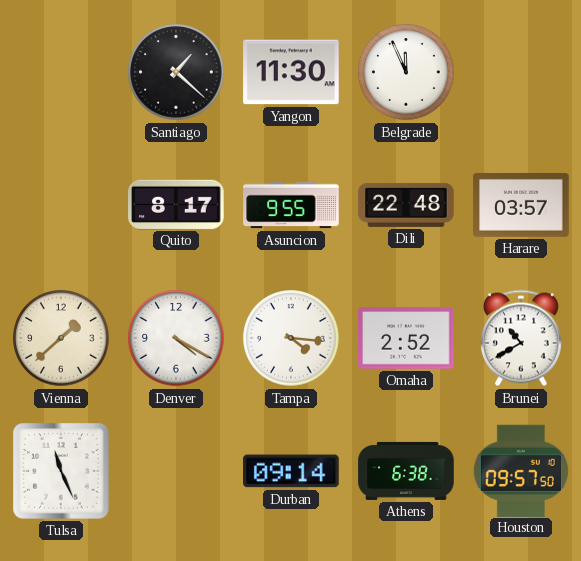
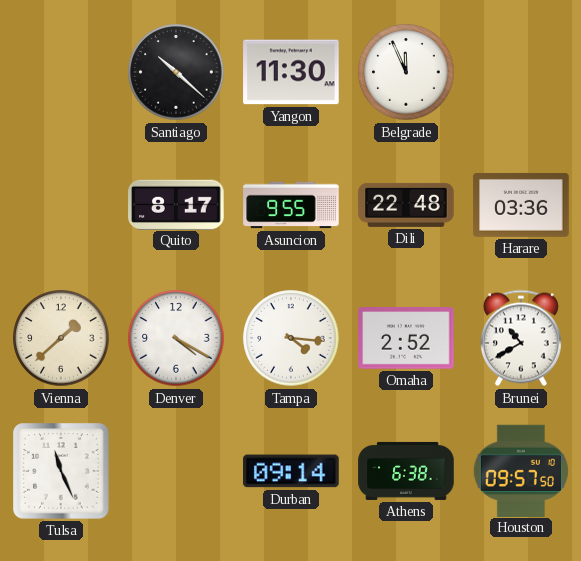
Santiago: 1:22 -> 10:22 (176, 72)
Harare: 03:57 -> 03:36 (521, 205)
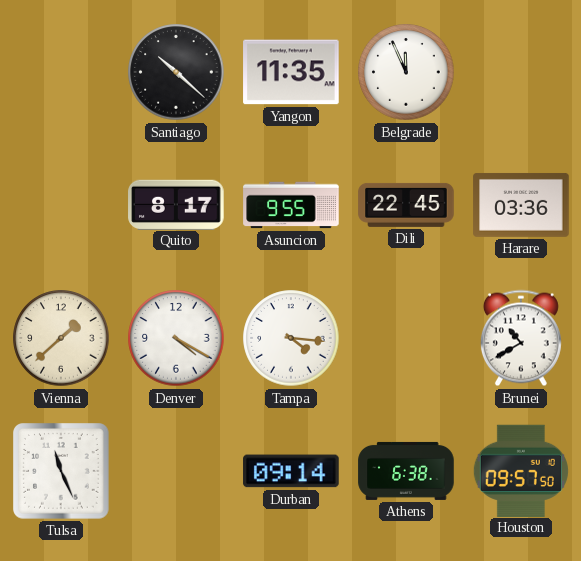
Yangon: 11:30 -> 11:35 (291, 72)
Dili: 22:48 -> 22:45 (406, 205)
Omaha: 2:52 -> none (406, 338)
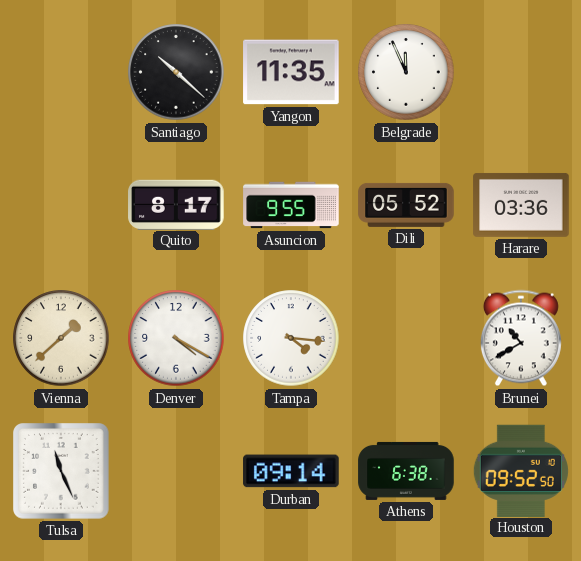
Dili: 22:45 -> 05:52 (406, 205)
Houston: 09:57 -> 09:52 (521, 470)
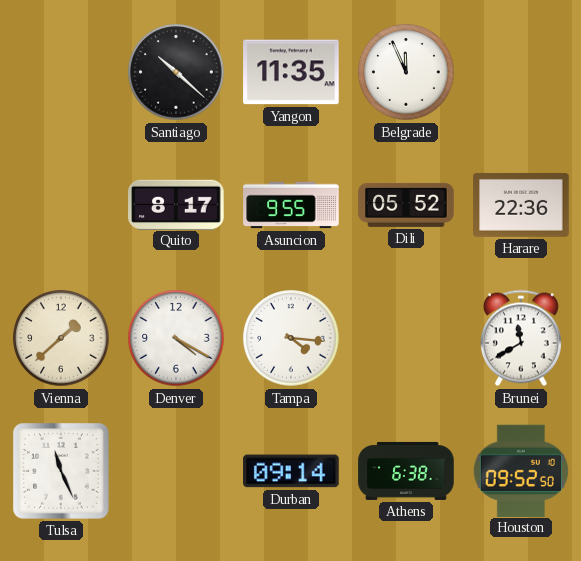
Harare: 03:36 -> 22:36 (521, 205)
Brunei: 10:40 -> 11:40 (521, 338)
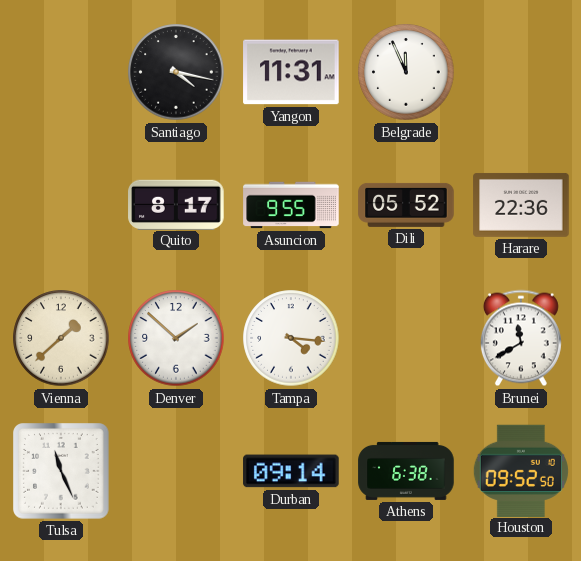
Santiago: 10:22 -> 4:17 (176, 72)
Yangon: 11:35 -> 11:31 (291, 72)
Denver: 4:20 -> 1:52 (176, 338)
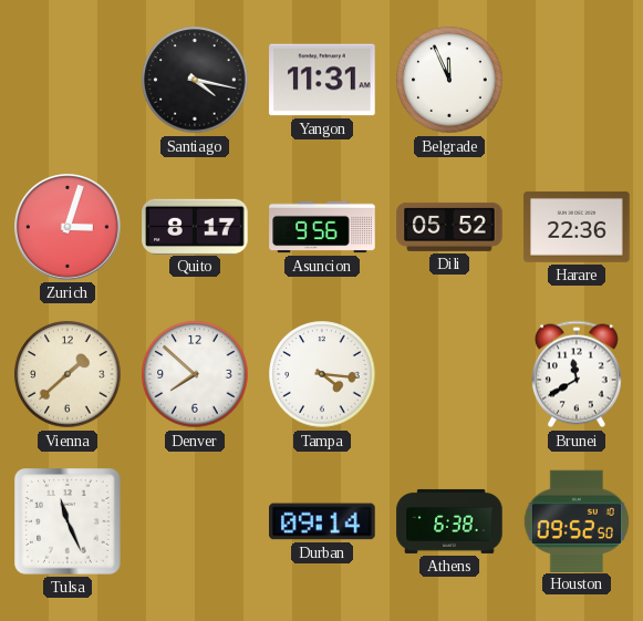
Zurich: none -> 3:03 (69, 228)
Asuncion: 9:55 -> 9:56 (322, 227)
Denver: 1:52 -> 7:52 (195, 374)
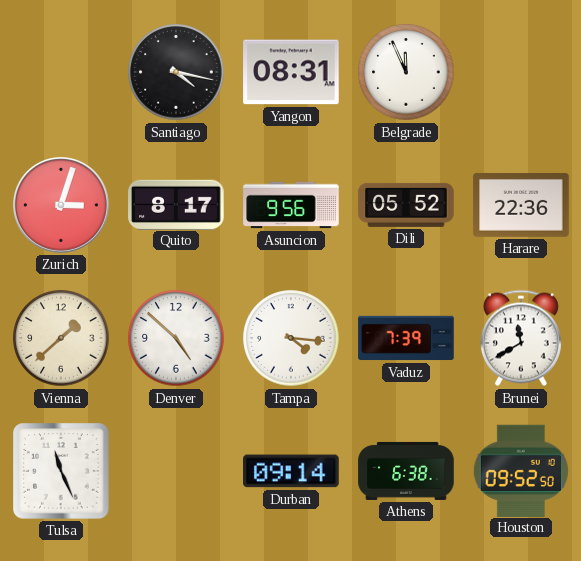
Yangon: 11:31 -> 08:31 (291, 72)
Denver: 7:52 -> 4:52 (176, 338)
Vaduz: none -> 7:39 (406, 338)
